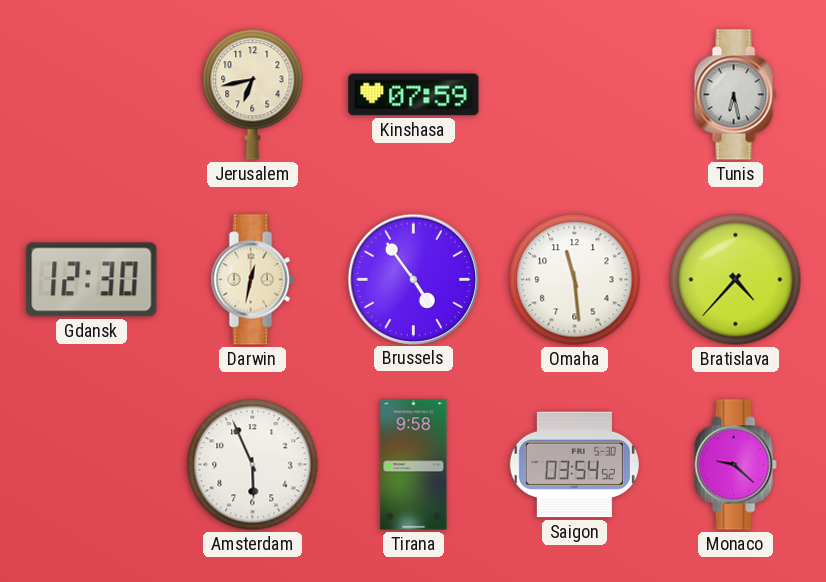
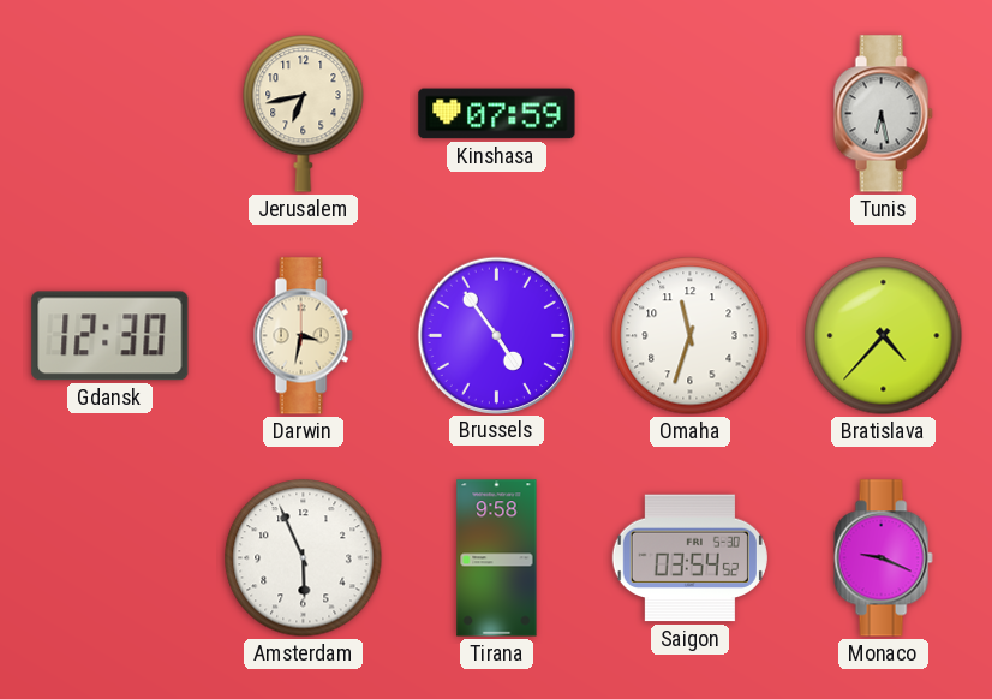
Darwin: 12:32 -> 3:32 (303, 336)
Omaha: 11:29 -> 11:33 (691, 336)
Monaco: 9:22 -> 9:19 (883, 558)
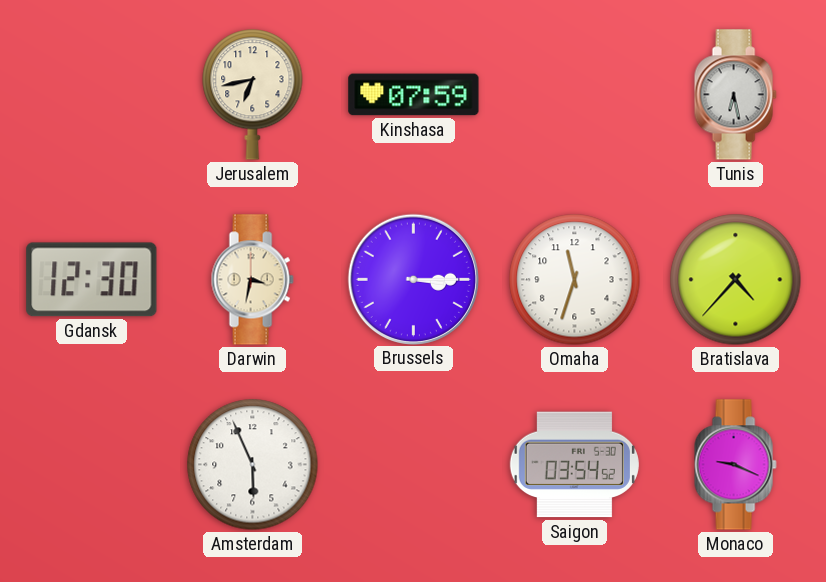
Brussels: 4:54 -> 3:15 (413, 279)
Tirana: 9:58 -> none (497, 558)
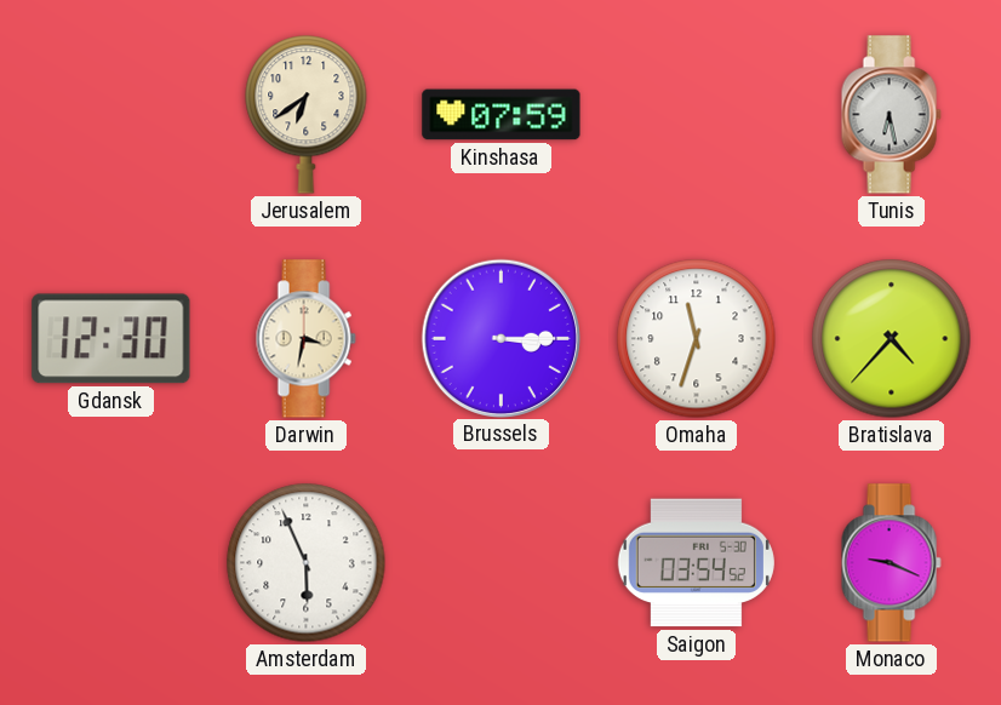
Jerusalem: 6:43 -> 6:39 (307, 115)
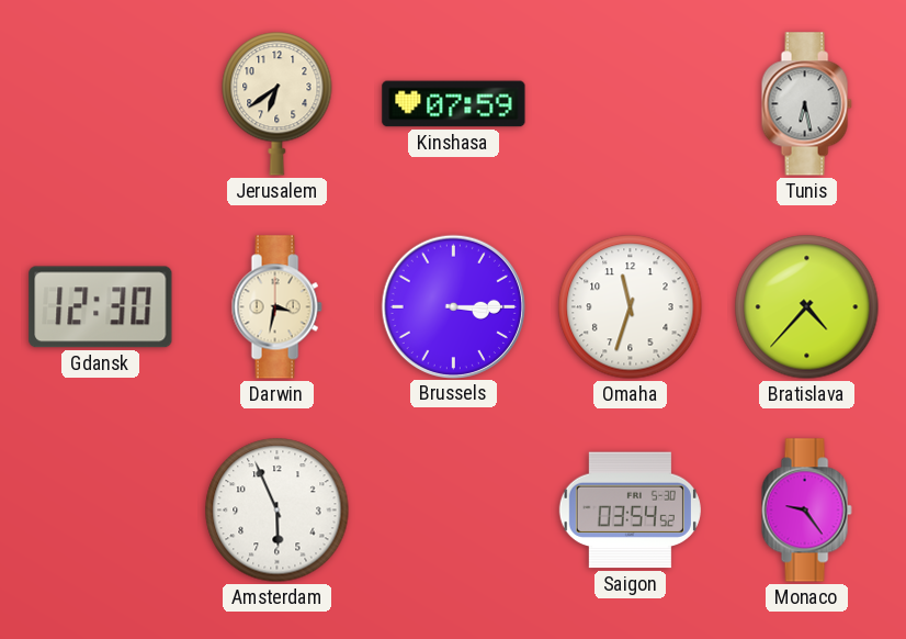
Monaco: 9:19 -> 9:24 (806, 511)
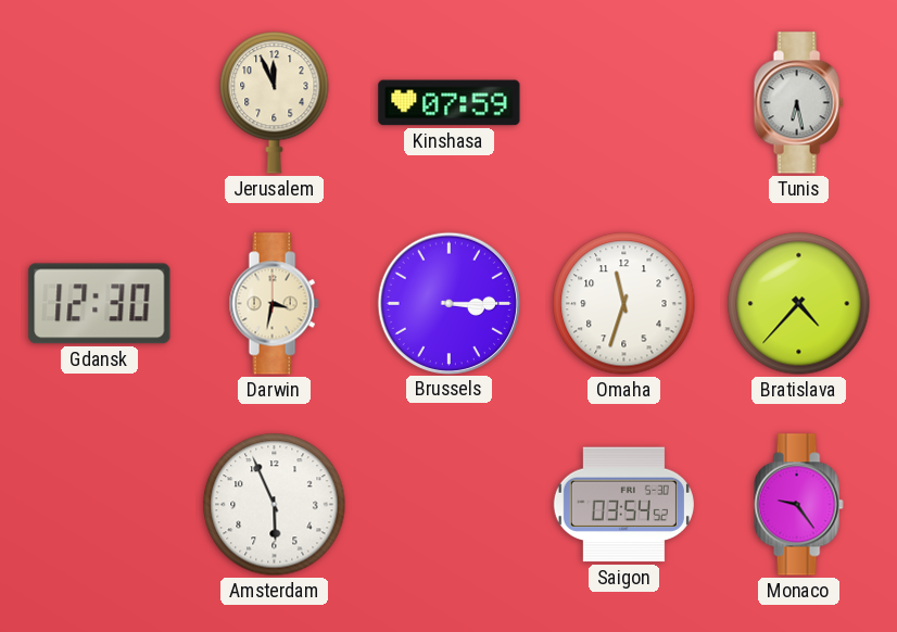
Jerusalem: 6:39 -> 11:56 (275, 103)
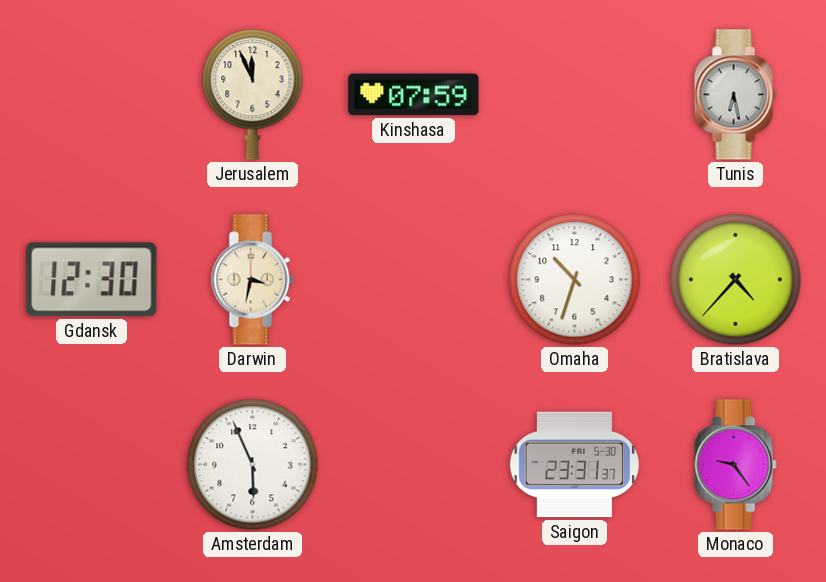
Brussels: 3:15 -> none (448, 303)
Omaha: 11:33 -> 10:33 (575, 280)
Saigon: 03:54 -> 23:31 (574, 465)
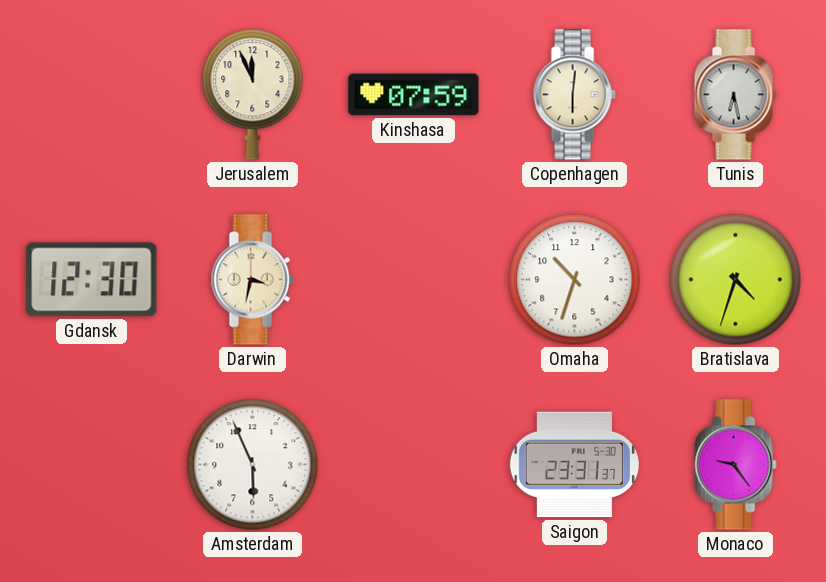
Copenhagen: none -> 6:01 (574, 95)
Bratislava: 4:37 -> 4:33 (736, 280)
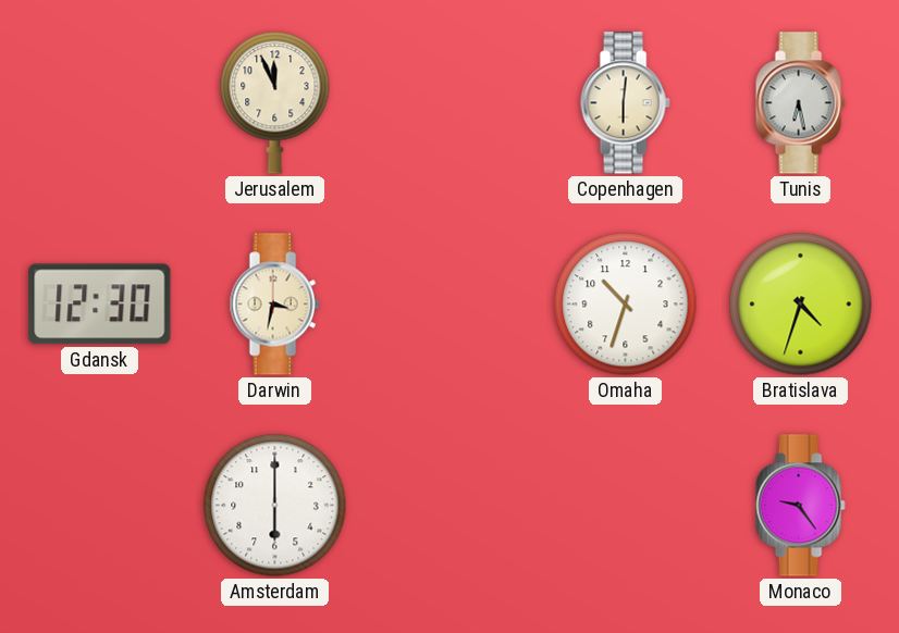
Kinshasa: 07:59 -> none (414, 95)
Amsterdam: 5:56 -> 6:00 (275, 506)
Saigon: 23:31 -> none (574, 465)
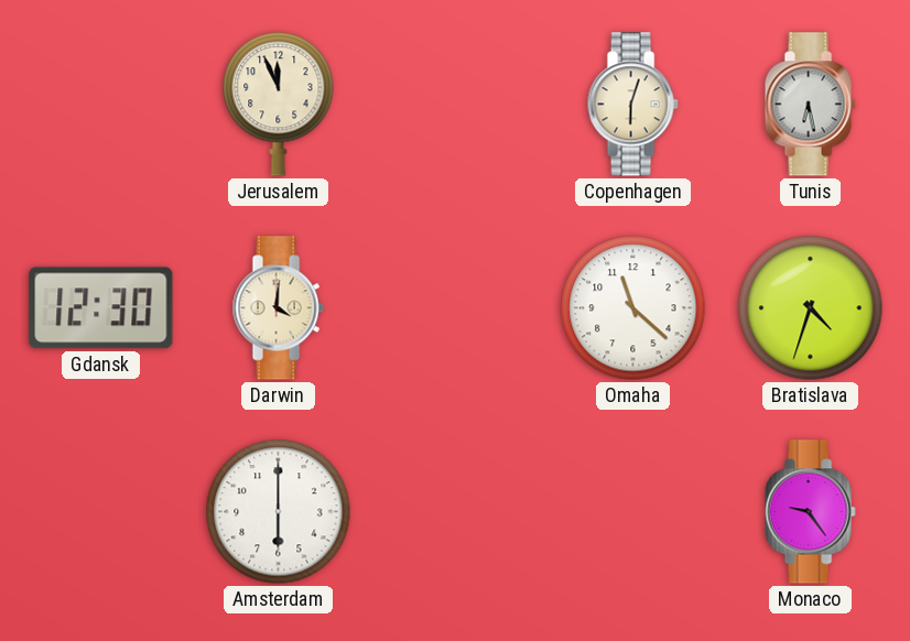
Copenhagen: 6:01 -> 6:03 (632, 105)
Darwin: 3:32 -> 4:01 (278, 308)
Omaha: 10:33 -> 11:22 (633, 308)
